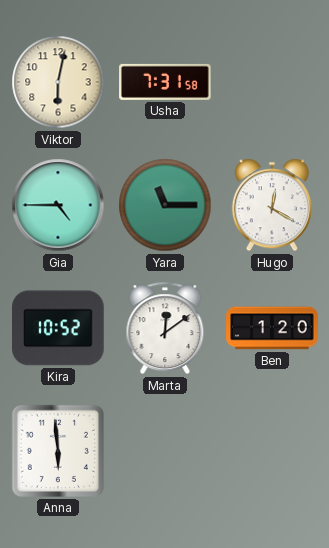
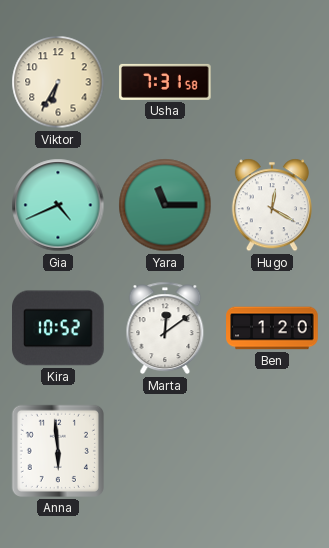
Viktor: 6:02 -> 6:35 (58, 82)
Gia: 4:45 -> 4:41 (58, 205)
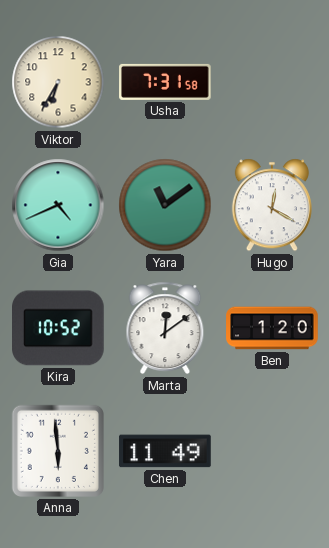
Yara: 11:15 -> 11:09 (165, 205)
Chen: none -> 11:49 (165, 451)
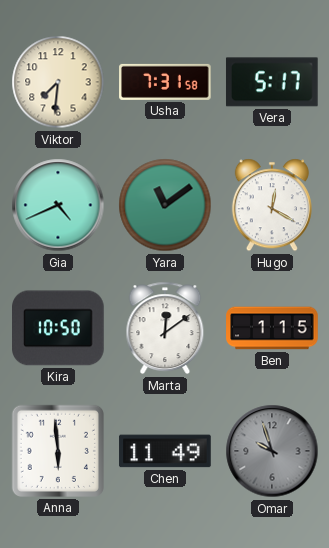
Viktor: 6:35 -> 7:31 (58, 82)
Vera: none -> 5:17 (272, 82)
Kira: 10:52 -> 10:50 (59, 328)
Ben: 1:20 -> 1:15 (272, 328)
Omar: none -> 9:57 (272, 451)
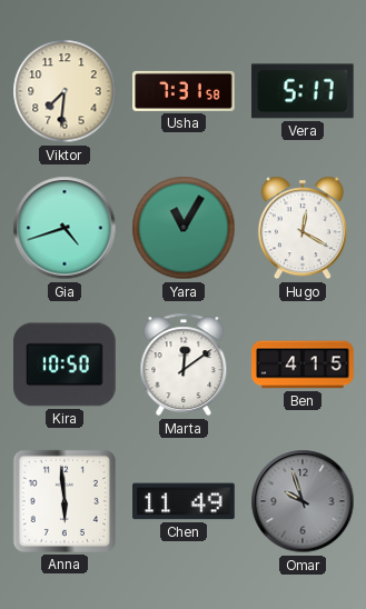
Gia: 4:41 -> 4:42 (65, 228)
Yara: 11:09 -> 11:05 (184, 228)
Ben: 1:15 -> 4:15 (303, 365)
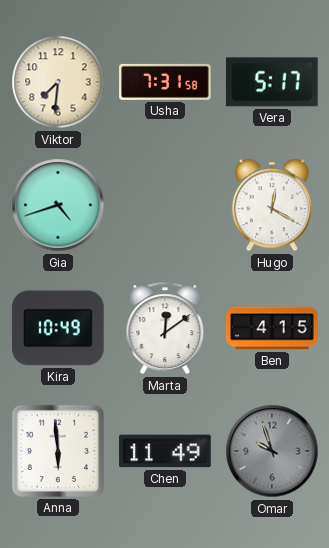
Yara: 11:05 -> none (184, 228)
Kira: 10:50 -> 10:49 (59, 328)
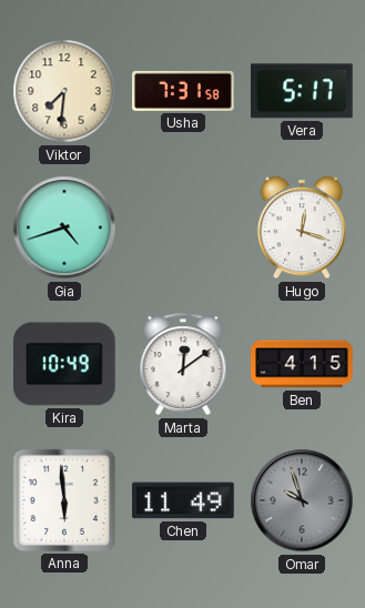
Hugo: 12:20 -> 12:18 (302, 227)
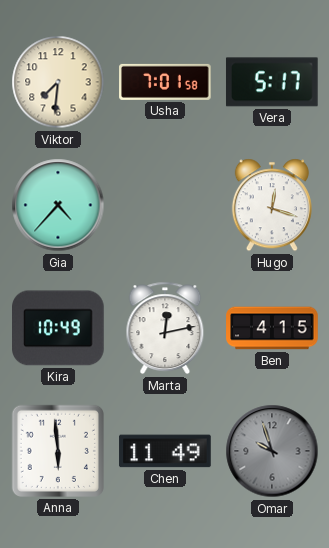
Usha: 7:31 -> 7:01 (165, 82)
Gia: 4:42 -> 4:37 (58, 205)
Marta: 12:09 -> 12:13 (165, 328)
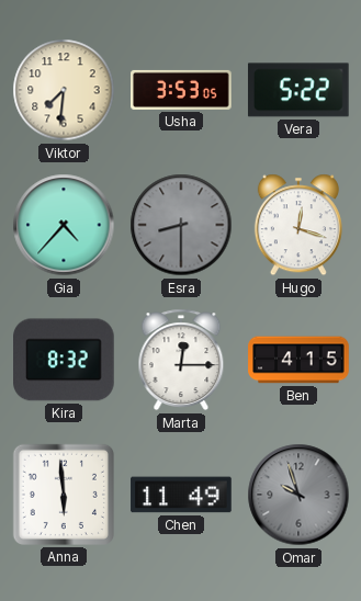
Usha: 7:01 -> 3:53 (181, 90)
Vera: 5:17 -> 5:22 (298, 90)
Esra: none -> 8:30 (181, 225)
Kira: 10:49 -> 8:32 (65, 360)
Marta: 12:13 -> 12:15 (181, 360)
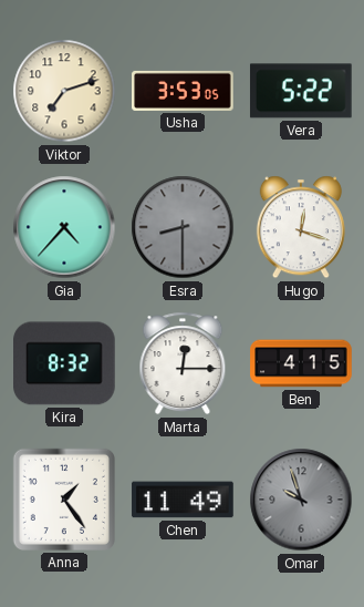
Viktor: 7:31 -> 7:12 (64, 91)
Anna: 5:59 -> 1:24 (64, 500)
